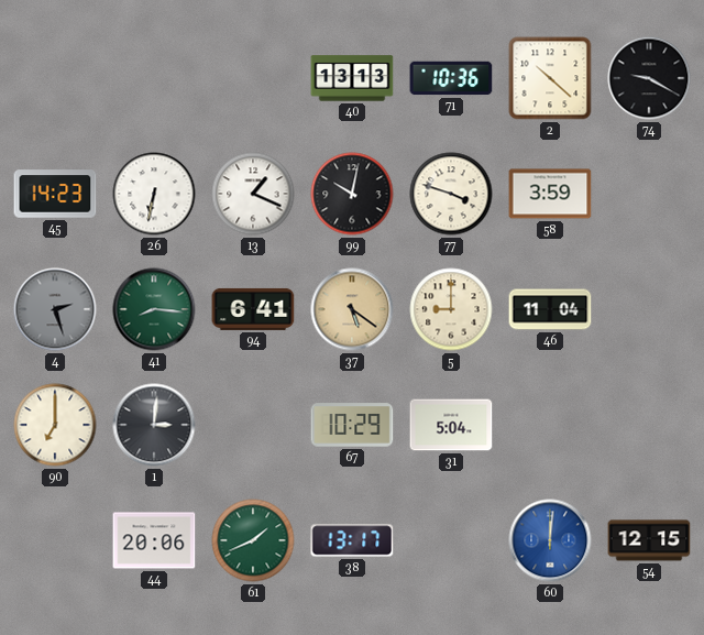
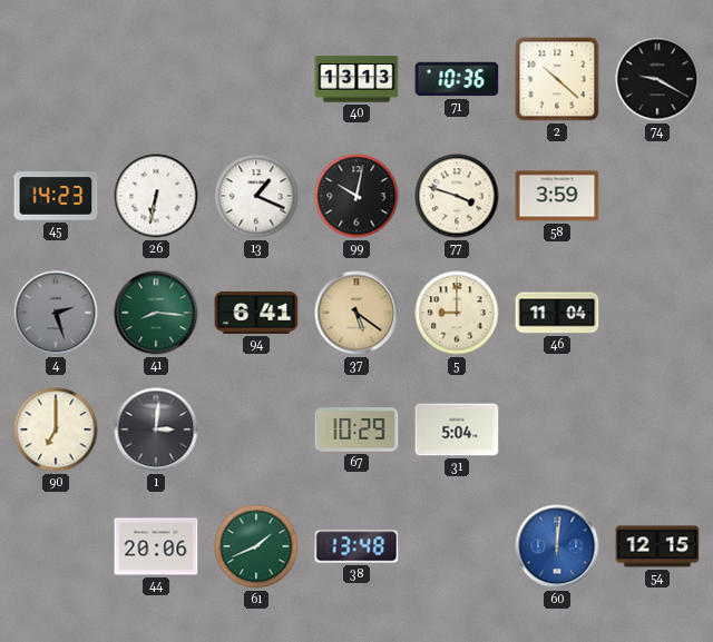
38: 13:17 -> 13:48 (356, 546)
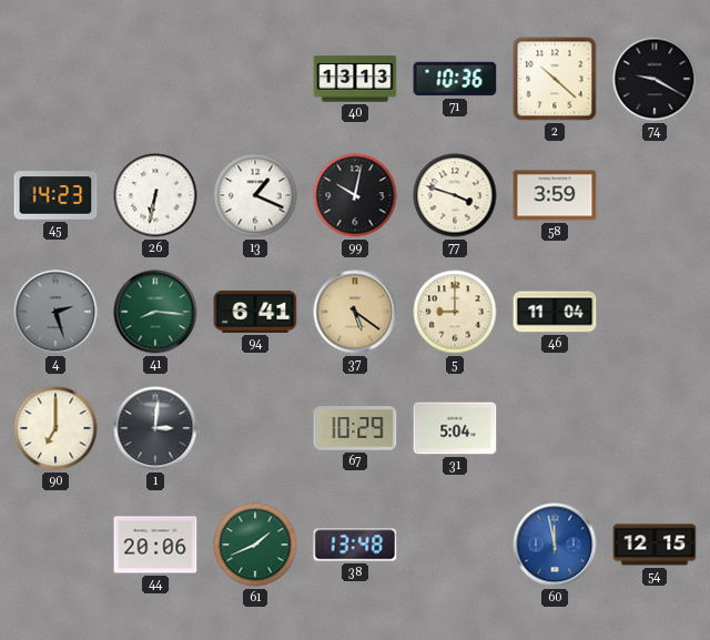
60: 12:01 -> 11:58 (555, 545)
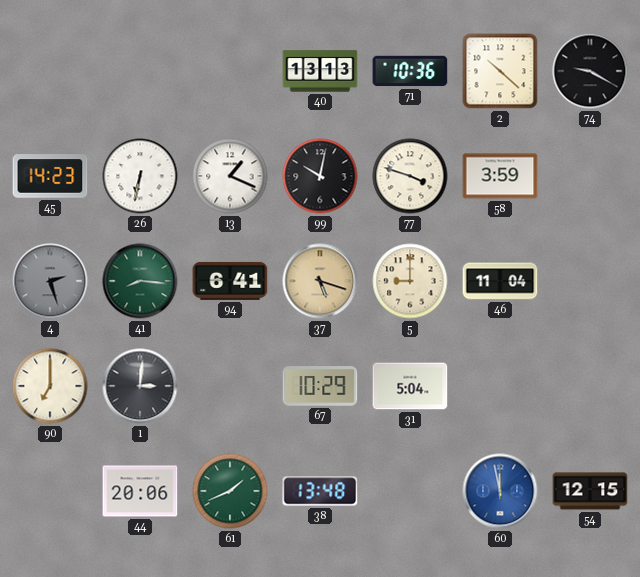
37: 5:21 -> 5:18 (320, 281)
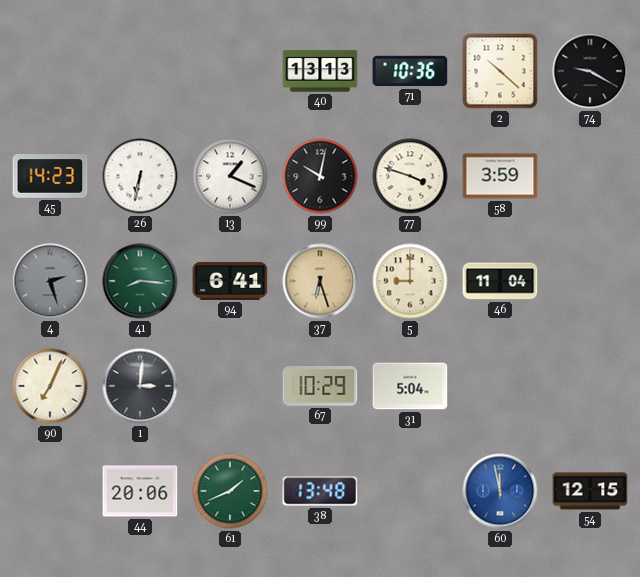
37: 5:18 -> 6:27 (320, 281)
90: 7:00 -> 7:04 (50, 386)
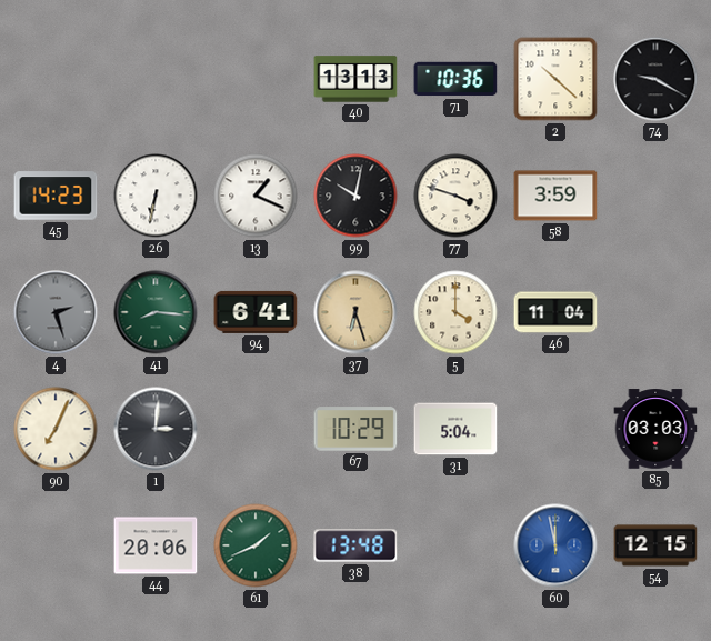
5: 9:00 -> 4:00 (455, 312)
85: none -> 03:03 (655, 429)
